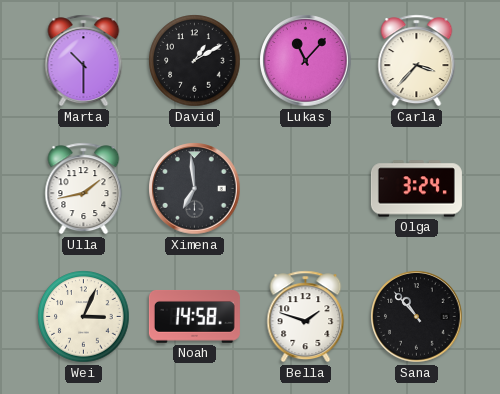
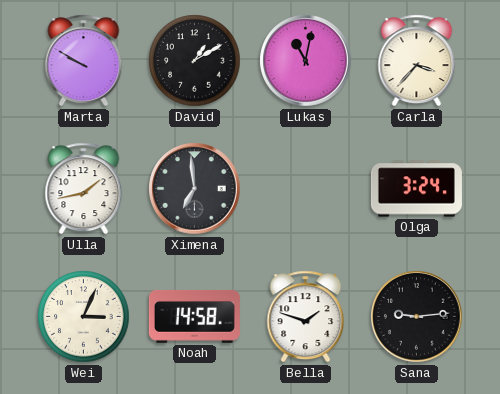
Marta: 10:30 -> 9:50 (84, 61)
Lukas: 11:07 -> 11:02 (306, 61)
Sana: 10:53 -> 9:14 (417, 317)
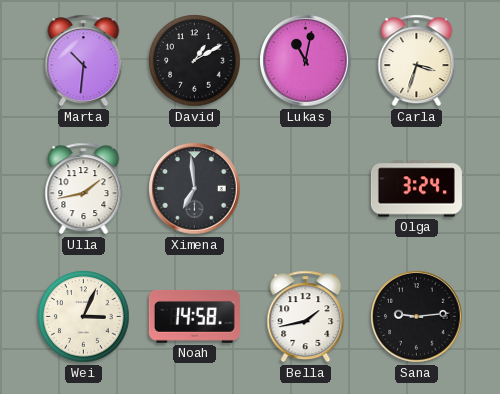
Marta: 9:50 -> 10:31 (84, 61)
Carla: 3:37 -> 3:33 (417, 61)
Bella: 1:48 -> 1:43 (306, 317)
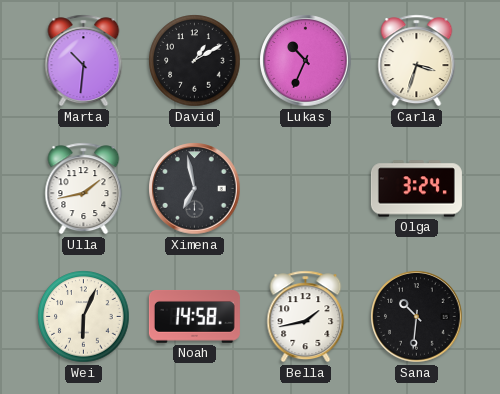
Lukas: 11:02 -> 10:34 (306, 61)
Ximena: 6:59 -> 6:58 (195, 189)
Wei: 3:04 -> 6:04 (84, 317)
Sana: 9:14 -> 10:31 (417, 317)
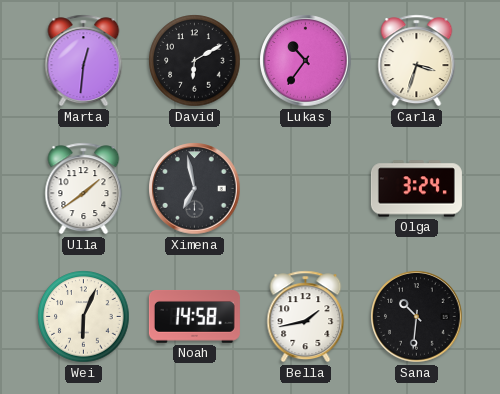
Marta: 10:31 -> 12:31 (84, 61)
David: 1:10 -> 6:10 (195, 61)
Lukas: 10:34 -> 10:36 (306, 61)
Ulla: 1:43 -> 1:39 (84, 189)
